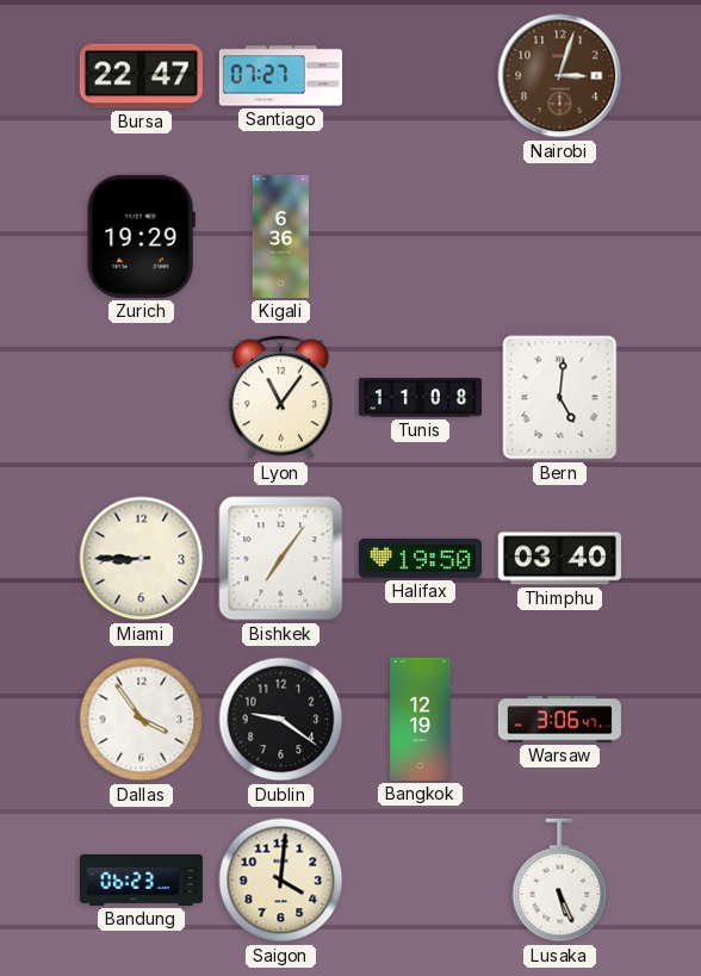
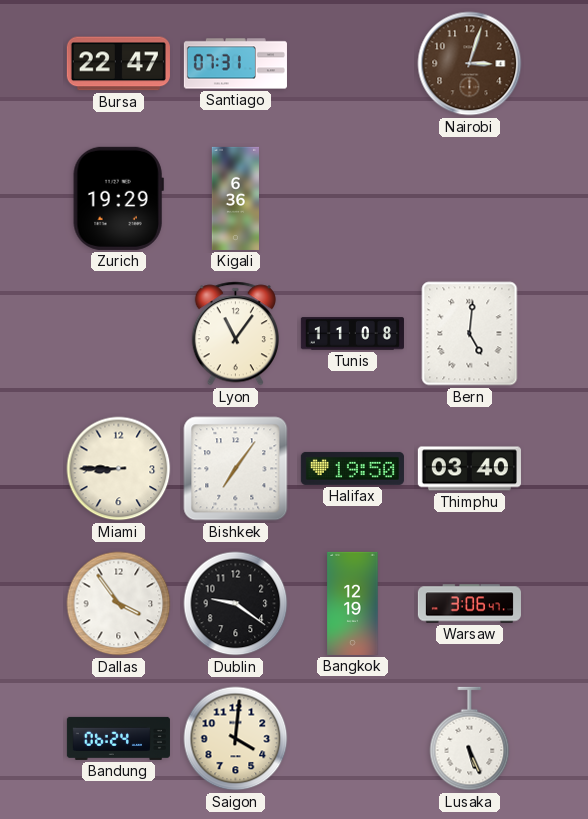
Santiago: 07:27 -> 07:31 (235, 64)
Bandung: 06:23 -> 06:24 (118, 738)
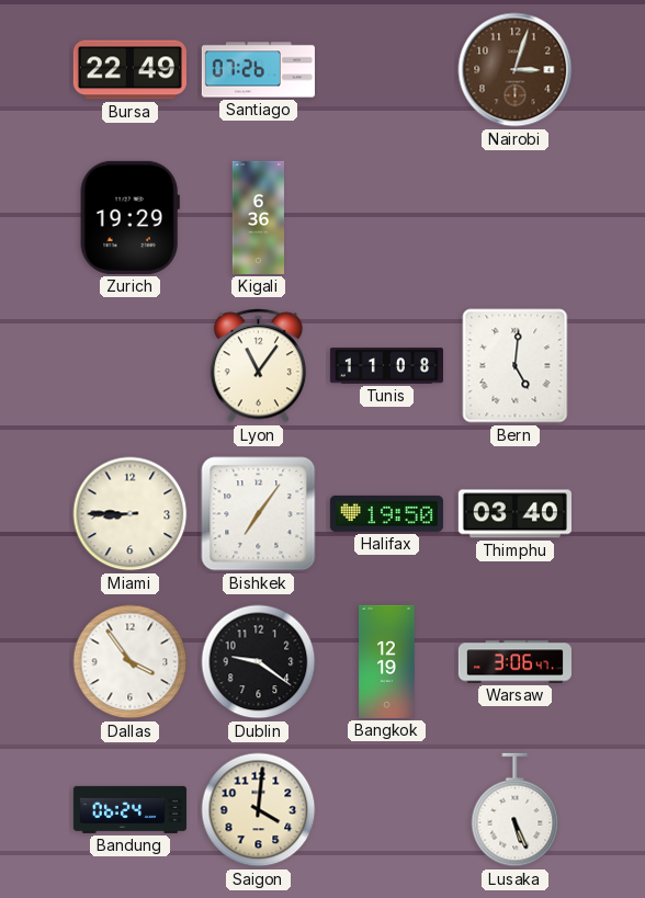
Bursa: 22:47 -> 22:49 (129, 70)
Santiago: 07:31 -> 07:26 (258, 70)
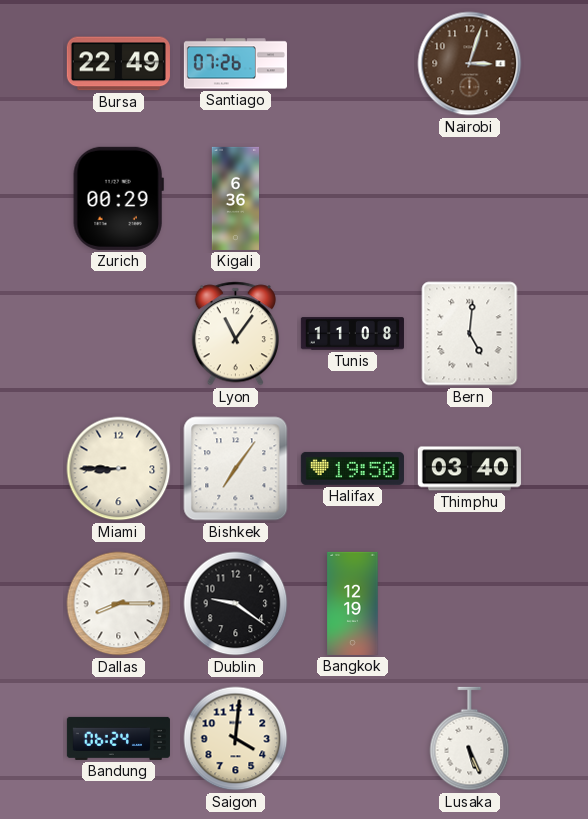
Zurich: 19:29 -> 00:29 (118, 198)
Dallas: 3:54 -> 8:15 (119, 604)
Warsaw: 3:06 -> none (514, 662)
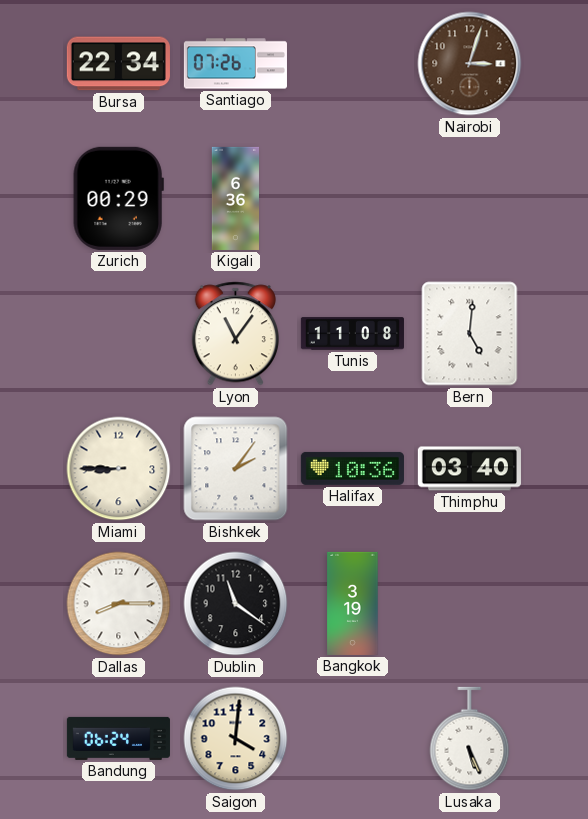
Bursa: 22:49 -> 22:34 (118, 64)
Bishkek: 7:06 -> 2:06 (236, 469)
Halifax: 19:50 -> 10:36 (352, 468)
Dublin: 9:21 -> 11:21 (236, 604)
Bangkok: 12:19 -> 3:19 (353, 603)
